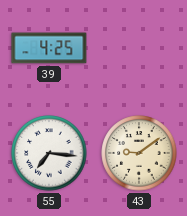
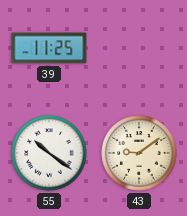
39: 4:25 -> 11:25 (49, 48)
55: 7:16 -> 10:21 (49, 153)
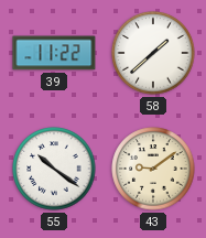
39: 11:25 -> 11:22 (54, 53)
58: none -> 1:38 (153, 53)
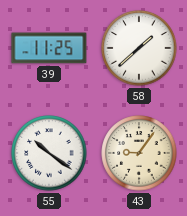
39: 11:22 -> 11:25 (49, 48)
43: 9:09 -> 9:06 (139, 153)
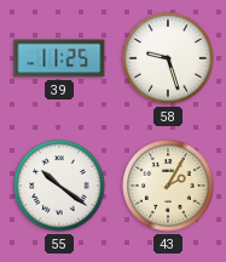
58: 1:38 -> 9:27 (168, 58)
43: 9:06 -> 2:05 (168, 186)
